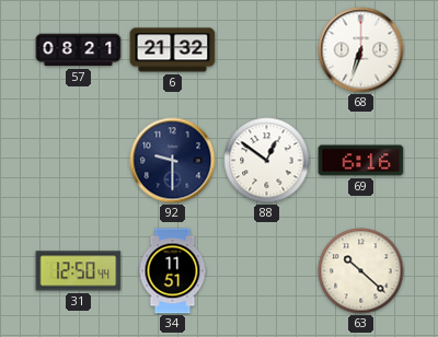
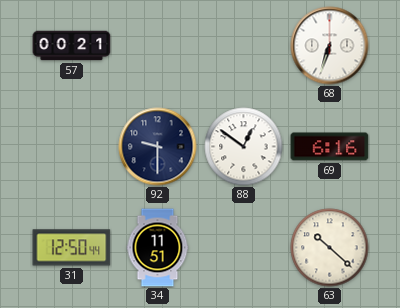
57: 08:21 -> 00:21 (72, 46)
6: 21:32 -> none (173, 50)
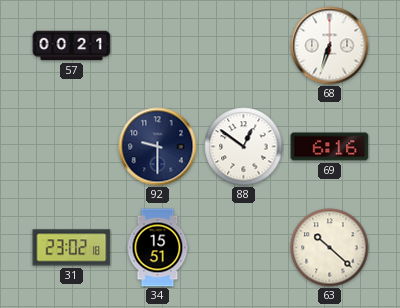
31: 12:50 -> 23:02 (72, 248)
34: 11:51 -> 15:51 (158, 248)
